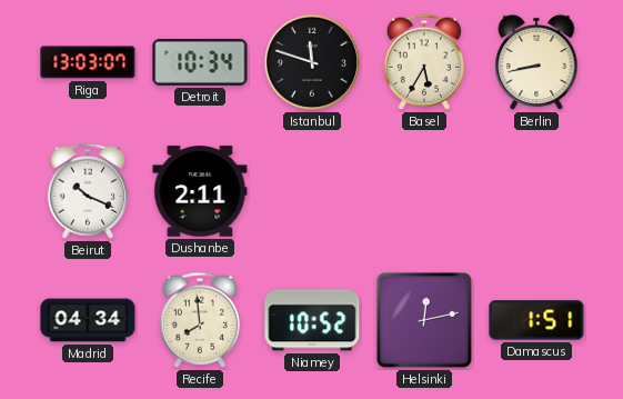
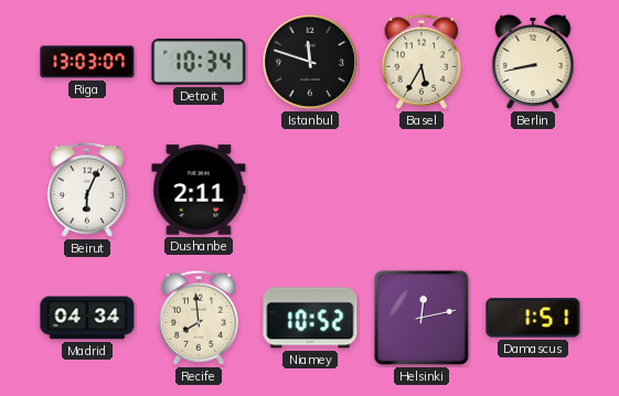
Beirut: 10:19 -> 6:04 (86, 190)
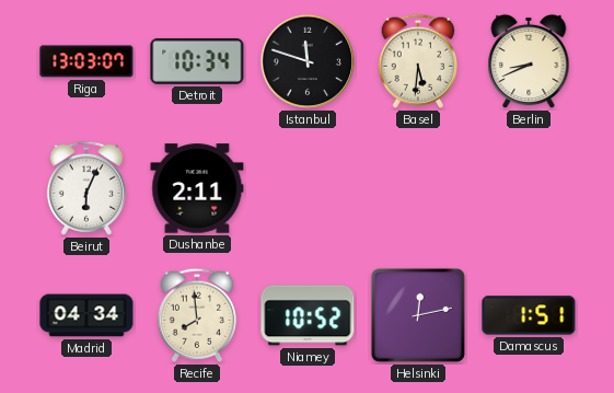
Basel: 5:35 -> 5:31 (417, 61)
Berlin: 8:43 -> 8:41 (529, 61)
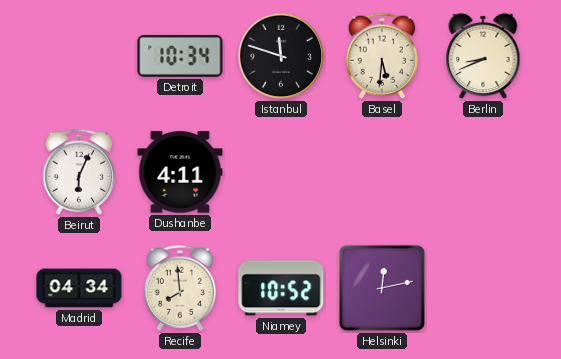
Riga: 13:03 -> none (86, 61)
Dushanbe: 2:11 -> 4:11 (180, 172)
Damascus: 1:51 -> none (529, 315)
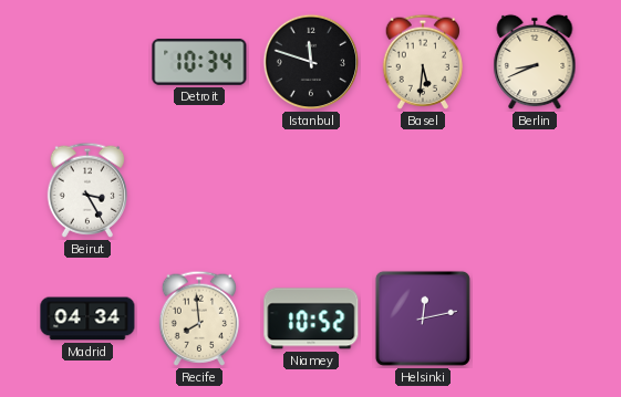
Beirut: 6:04 -> 3:25 (86, 190)
Dushanbe: 4:11 -> none (180, 172)
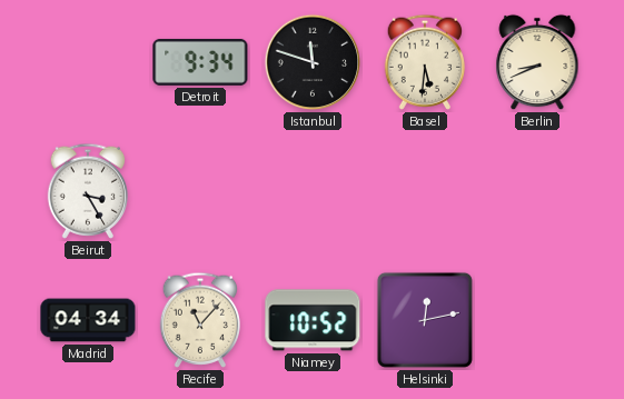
Detroit: 10:34 -> 9:34 (200, 62)
Recife: 7:59 -> 11:07 (199, 320)
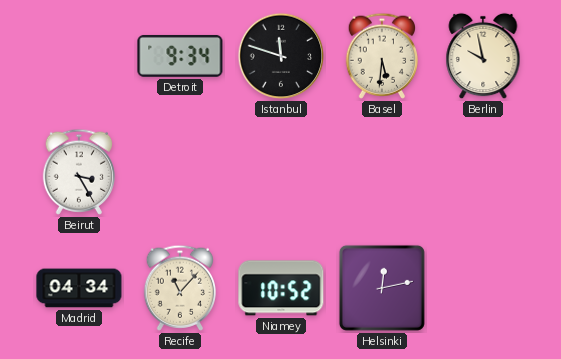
Berlin: 8:41 -> 9:58 (483, 56)
